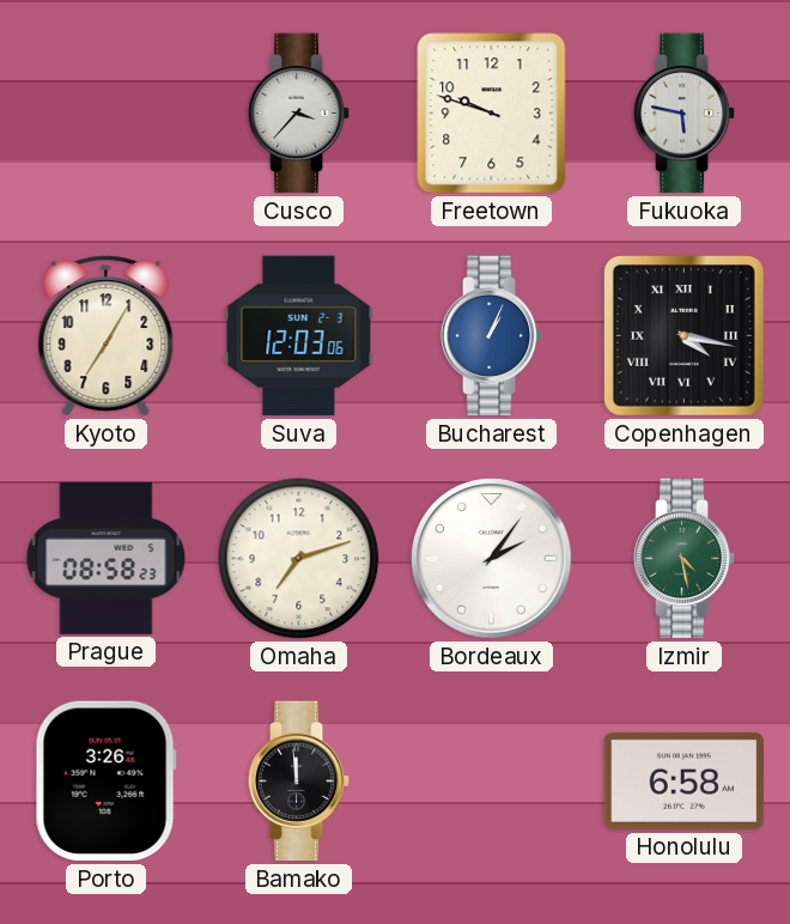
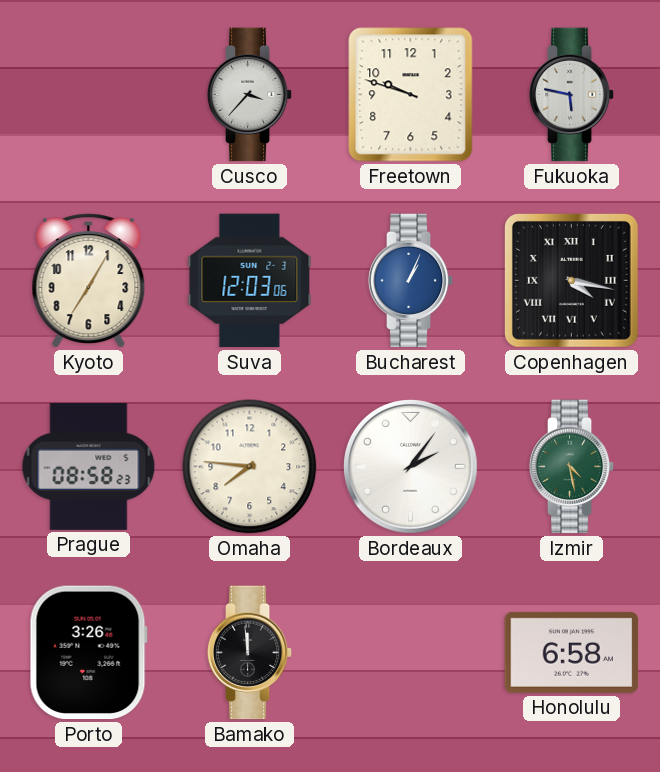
Omaha: 7:12 -> 7:46 (250, 467)
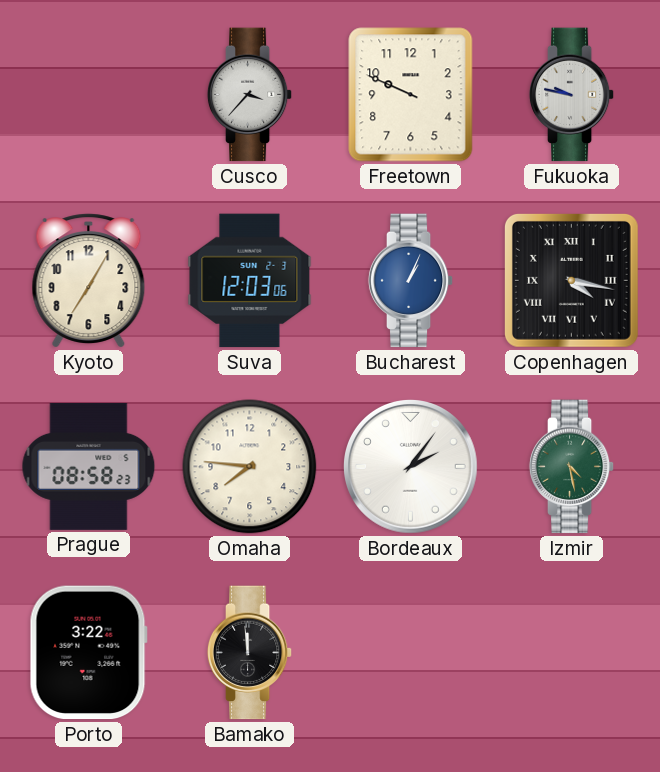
Freetown: 9:48 -> 9:49 (411, 95)
Fukuoka: 5:47 -> 9:47 (572, 95)
Porto: 3:26 -> 3:22 (88, 653)
Honolulu: 6:58 -> none (572, 652)
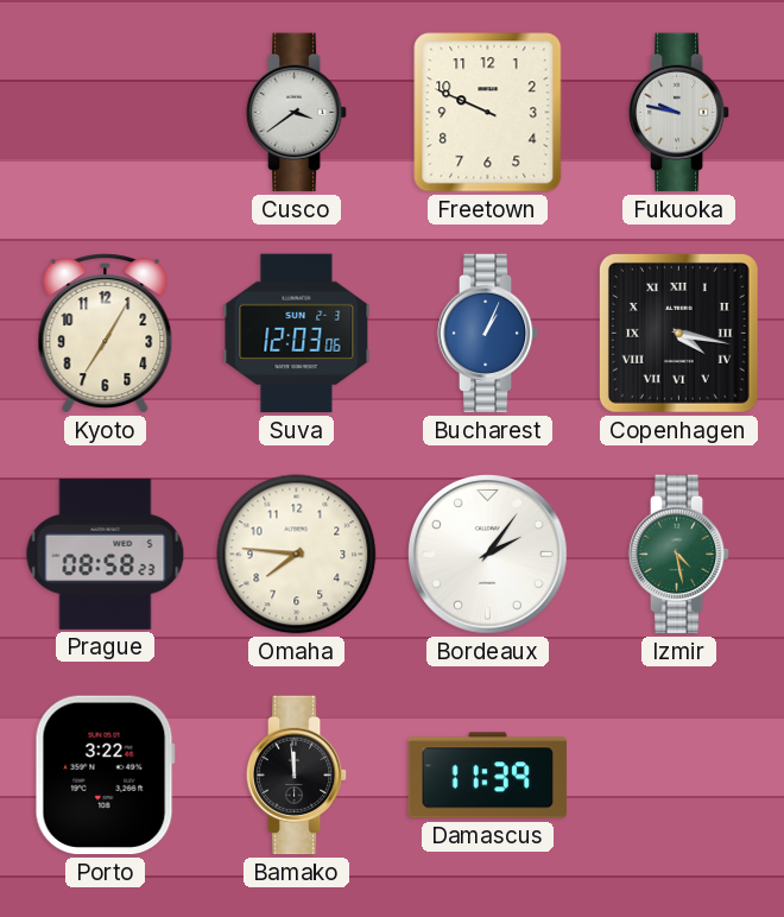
Cusco: 3:37 -> 3:39 (297, 113)
Damascus: none -> 11:39 (488, 776)
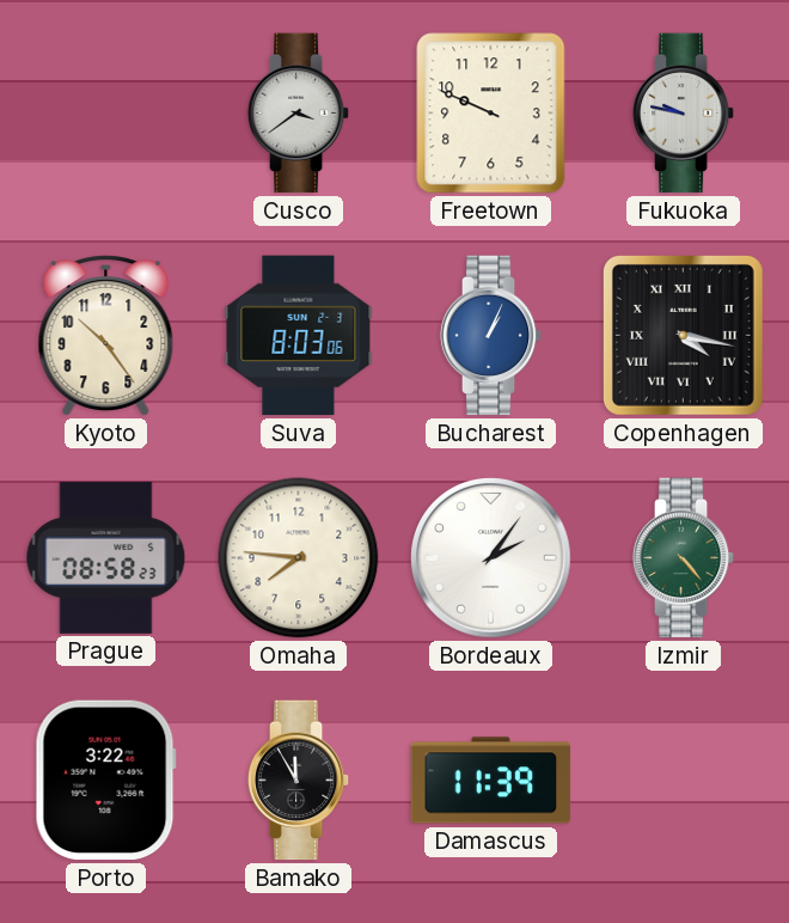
Kyoto: 7:05 -> 10:24 (106, 336)
Suva: 12:03 -> 8:03 (299, 336)
Izmir: 4:28 -> 4:23 (684, 558)
Bamako: 11:59 -> 11:55 (299, 781)
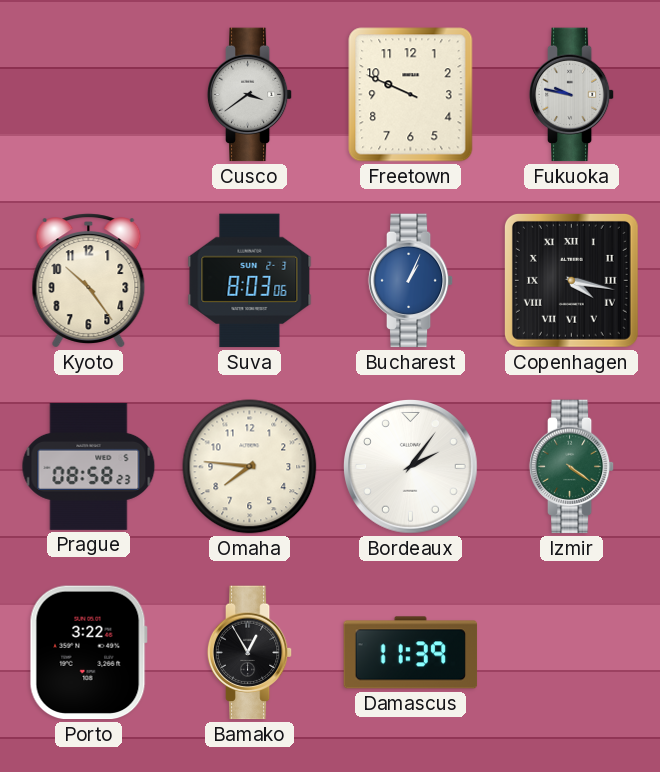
Izmir: 4:23 -> 4:21 (572, 467)
Bamako: 11:55 -> 12:55 (250, 653)
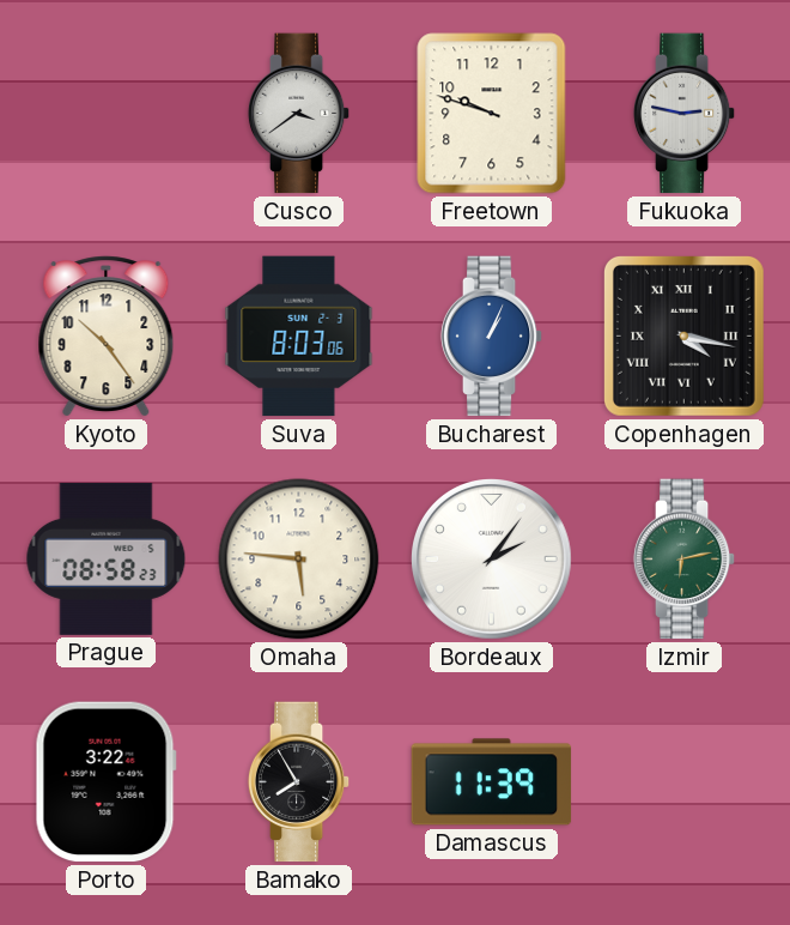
Freetown: 9:49 -> 9:48 (492, 114)
Fukuoka: 9:47 -> 2:47 (685, 114)
Omaha: 7:46 -> 5:46 (299, 560)
Izmir: 4:21 -> 6:13 (685, 560)
Bamako: 12:55 -> 7:55 (299, 782)
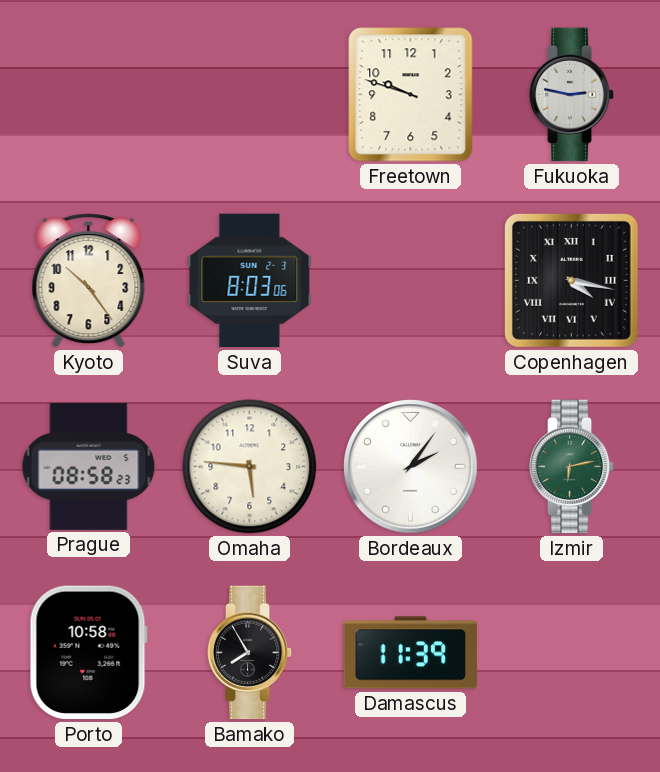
Cusco: 3:39 -> none (299, 114)
Bucharest: 1:04 -> none (492, 337)
Porto: 3:22 -> 10:58 (88, 653)
